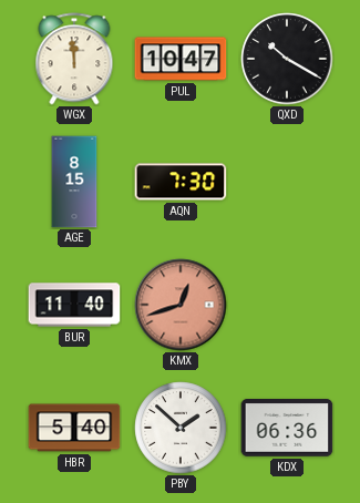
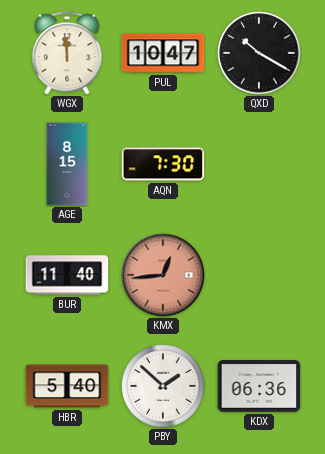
KMX: 12:42 -> 12:44 (163, 275)
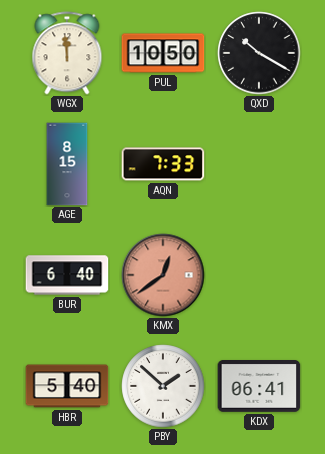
PUL: 10:47 -> 10:50 (163, 53)
AQN: 7:30 -> 7:33 (163, 164)
BUR: 11:40 -> 6:40 (67, 275)
KMX: 12:44 -> 12:39 (163, 275)
KDX: 06:36 -> 06:41 (259, 387)
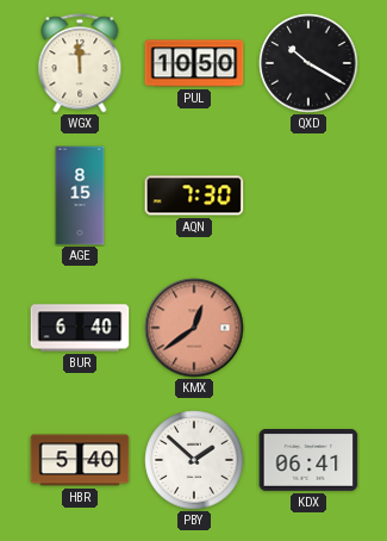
AQN: 7:33 -> 7:30 (194, 195)
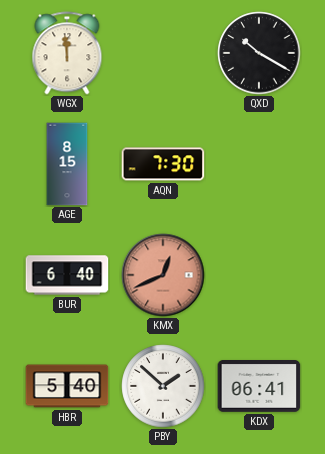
PUL: 10:50 -> none (194, 63)
KMX: 12:39 -> 12:41 (163, 275)
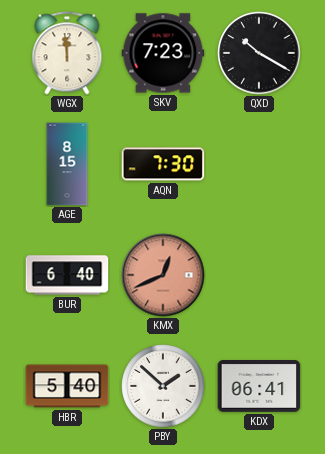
SKV: none -> 7:23 (163, 53)
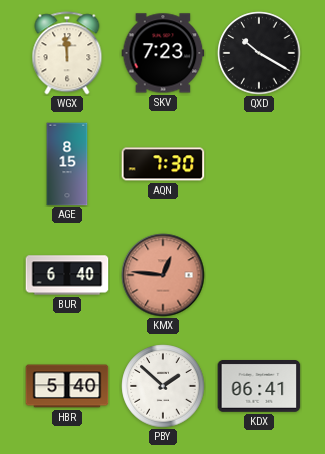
KMX: 12:41 -> 12:46 (163, 275)
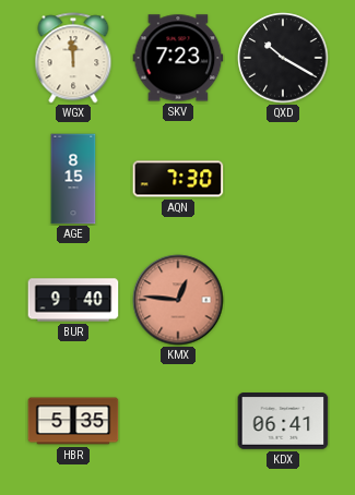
BUR: 6:40 -> 9:40 (73, 300)
HBR: 5:40 -> 5:35 (73, 421)
PBY: 1:52 -> none (163, 386)
